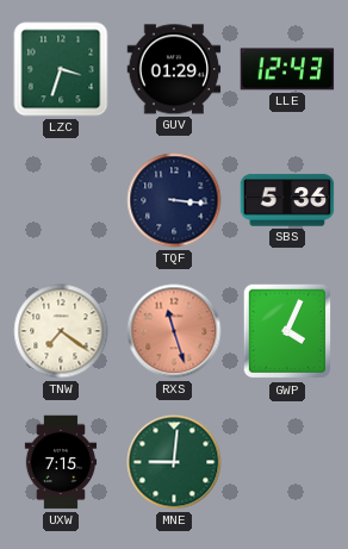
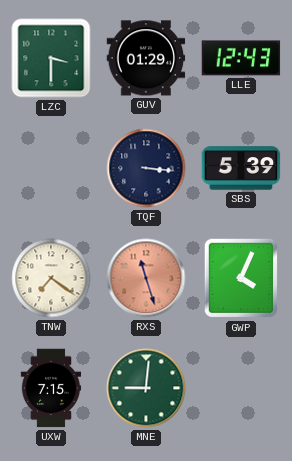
LZC: 3:33 -> 3:30 (51, 58)
SBS: 5:36 -> 5:39 (241, 168)
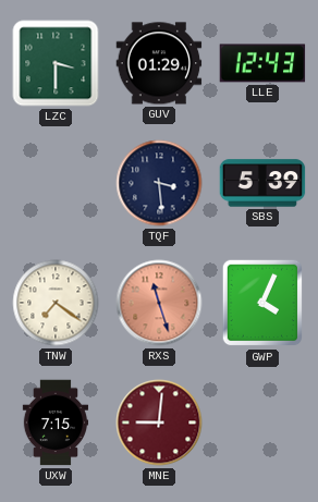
TQF: 3:16 -> 3:29 (159, 183)
MNE dial: green -> burgundy (159, 423)
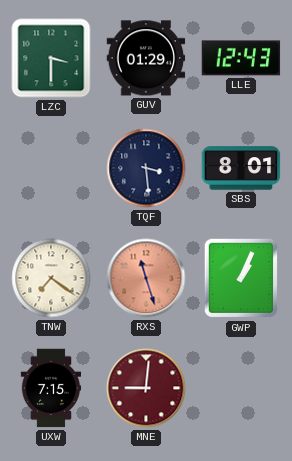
SBS: 5:39 -> 8:01 (241, 168)
GWP: 4:04 -> 1:04 (241, 278)
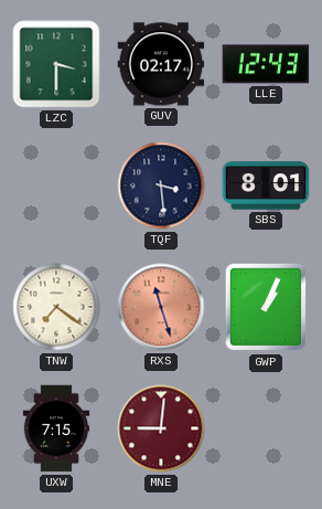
GUV: 01:29 -> 02:17 (161, 64)
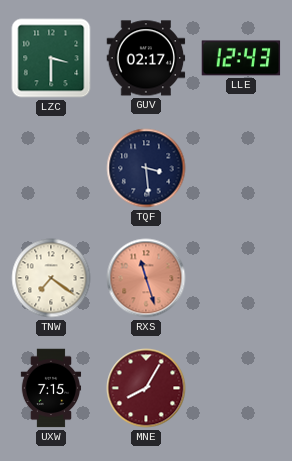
SBS: 8:01 -> none (266, 185)
GWP: 1:04 -> none (266, 307)
MNE: 9:01 -> 8:05 (146, 388)
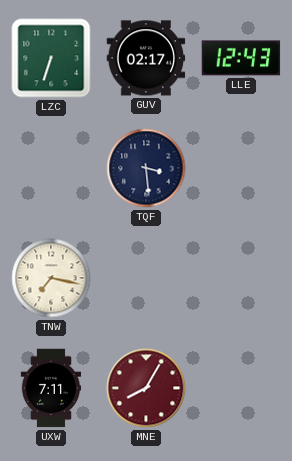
LZC: 3:30 -> 6:33 (51, 58)
TNW: 7:21 -> 7:17 (51, 278)
RXS: 11:27 -> none (146, 278)
UXW: 7:15 -> 7:11 (51, 388)
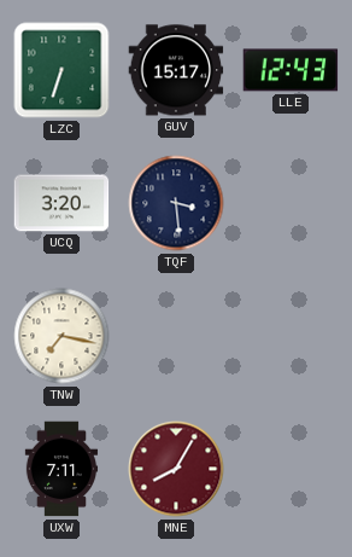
GUV: 02:17 -> 15:17 (176, 70)
UCQ: none -> 3:20 (61, 203)
